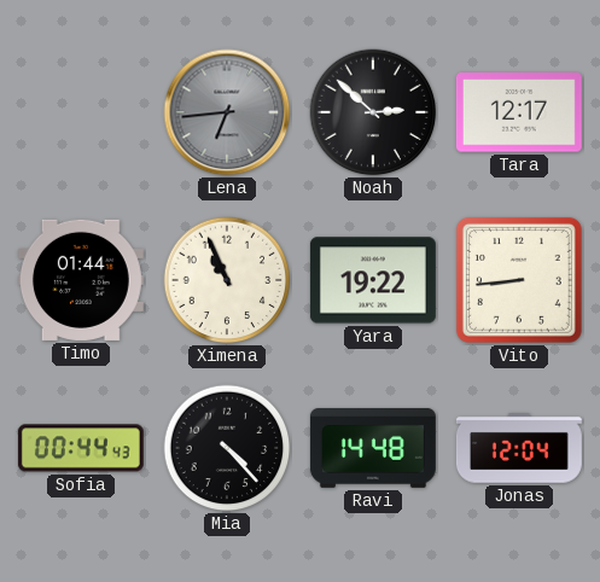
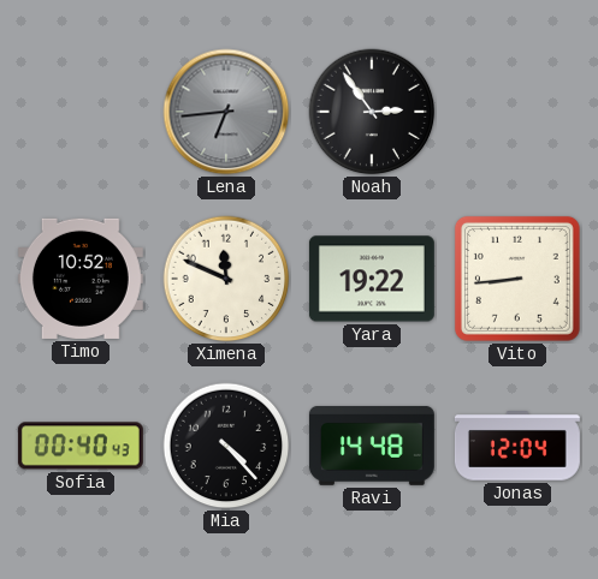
Noah: 2:52 -> 2:54 (372, 112)
Tara: 12:17 -> none (519, 112)
Timo: 01:44 -> 10:52 (81, 279)
Ximena: 10:56 -> 11:49 (226, 279)
Sofia: 00:44 -> 00:40 (81, 446)
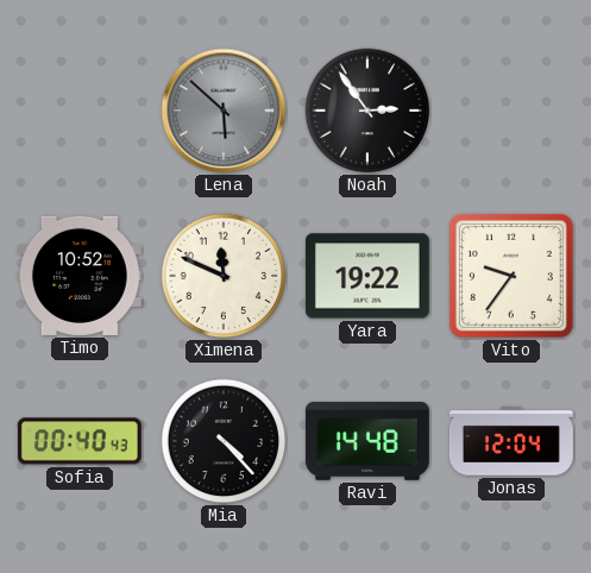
Lena: 6:44 -> 5:52 (224, 111)
Vito: 8:44 -> 9:36 (511, 276)
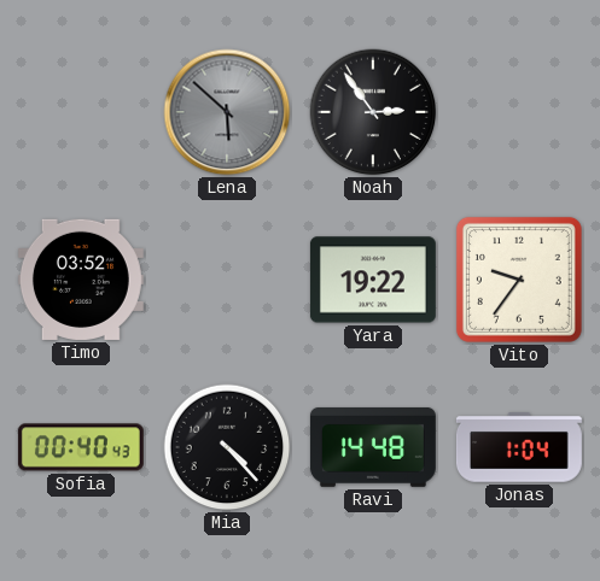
Timo: 10:52 -> 03:52 (81, 280)
Ximena: 11:49 -> none (224, 276)
Jonas: 12:04 -> 1:04 (519, 447)
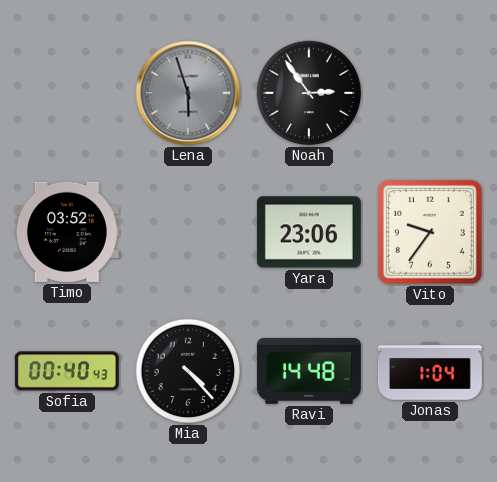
Lena: 5:52 -> 5:57 (188, 93)
Yara: 19:22 -> 23:06 (309, 232)
